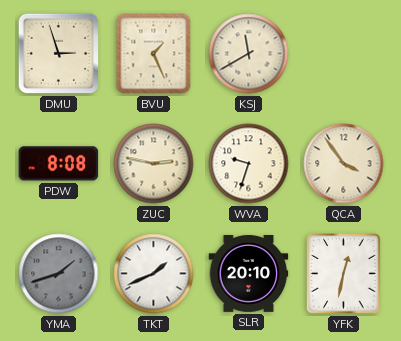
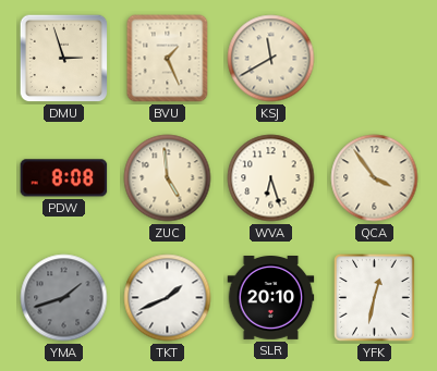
ZUC: 2:47 -> 4:59 (168, 178)
WVA: 9:33 -> 6:27 (271, 178)
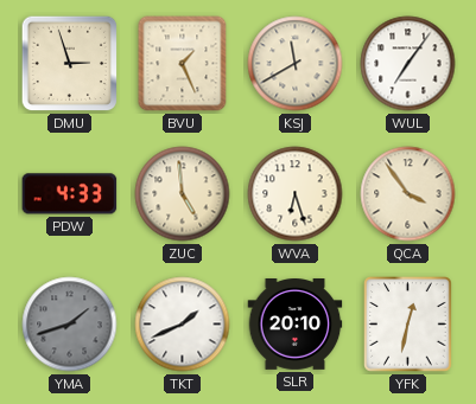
WUL: none -> 7:06 (408, 64)
PDW: 8:08 -> 4:33 (70, 194)
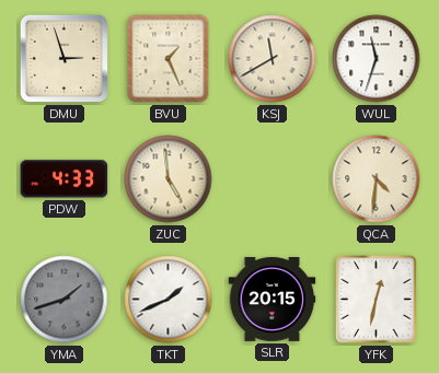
WUL: 7:06 -> 11:33 (377, 59)
WVA: 6:27 -> none (296, 194)
QCA: 3:54 -> 4:31 (377, 179)
SLR: 20:10 -> 20:15 (273, 300)
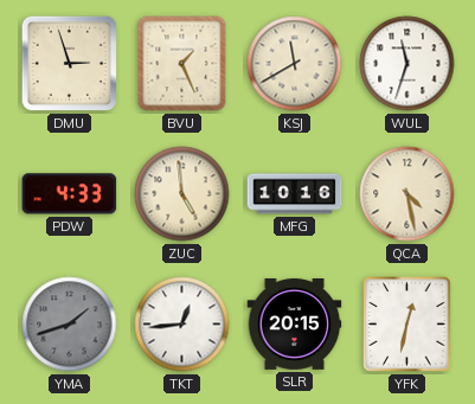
MFG: none -> 10:16 (295, 194)
QCA: 4:31 -> 4:28 (407, 194)
TKT: 1:41 -> 12:44 (182, 325)
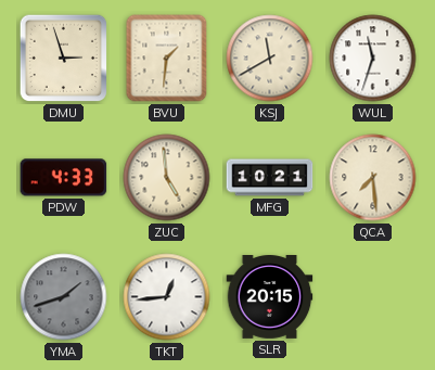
BVU: 1:26 -> 1:31 (167, 59)
MFG: 10:16 -> 10:21 (270, 178)
QCA: 4:28 -> 7:29 (373, 178)
YFK: 12:32 -> none (407, 325)
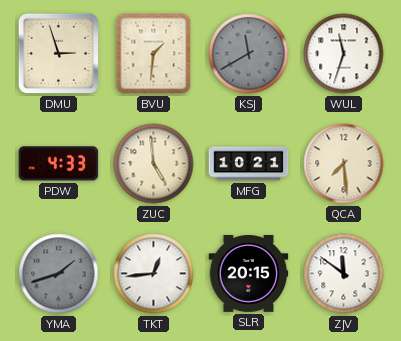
KSJ dial: cream -> grey (249, 54)
ZJV: none -> 11:51 (344, 274)
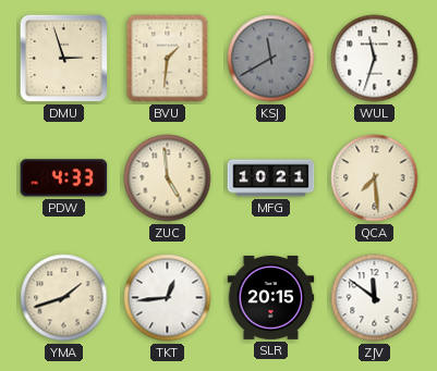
YMA dial: grey -> cream (64, 298)
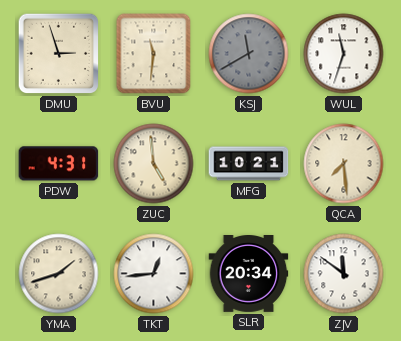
BVU: 1:31 -> 11:31 (154, 54)
PDW: 4:33 -> 4:31 (59, 164)
SLR: 20:15 -> 20:34 (249, 274)
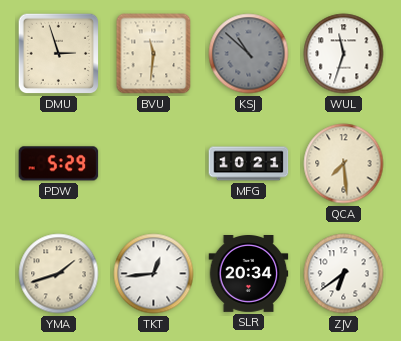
KSJ: 11:40 -> 10:52 (249, 54)
PDW: 4:31 -> 5:29 (59, 164)
ZUC: 4:59 -> none (154, 164)
ZJV: 11:51 -> 6:39 (344, 274)
